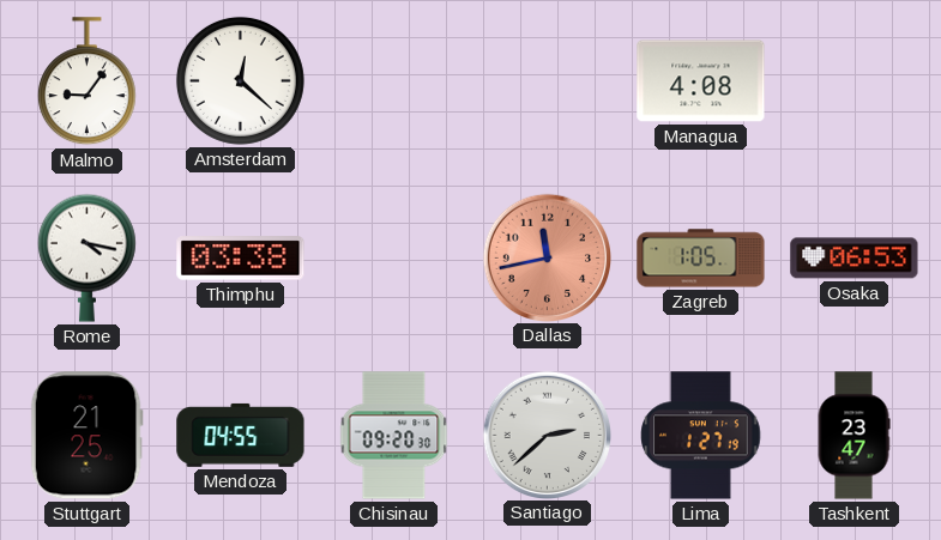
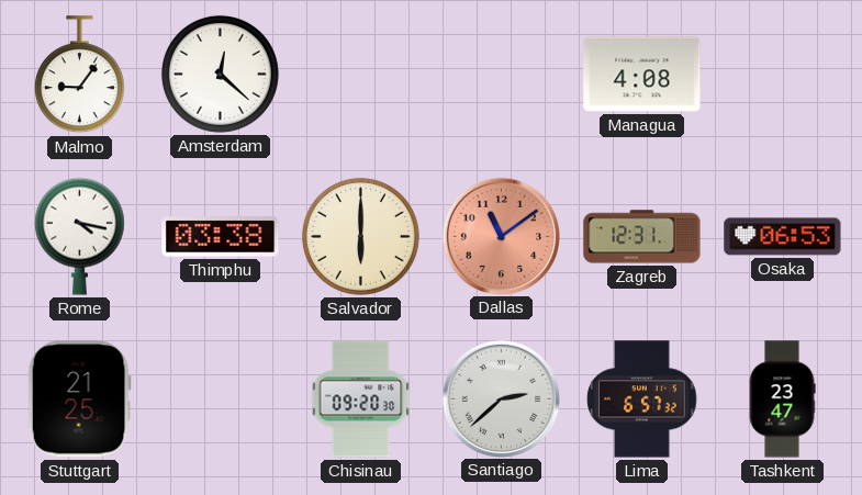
Salvador: none -> 6:00 (360, 236)
Dallas: 11:43 -> 11:09 (501, 236)
Zagreb: 1:05 -> 12:31 (642, 237)
Mendoza: 04:55 -> none (241, 435)
Lima: 1:27 -> 6:57 (642, 400)
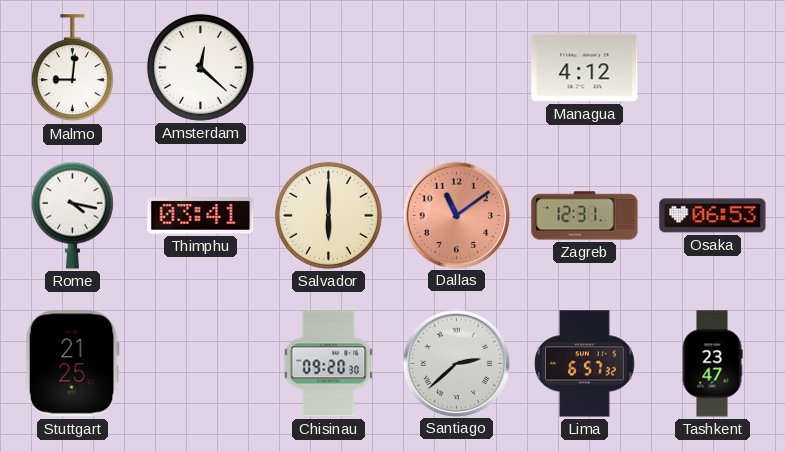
Malmo: 9:06 -> 9:01 (72, 68)
Managua: 4:08 -> 4:12 (585, 68)
Thimphu: 03:38 -> 03:41 (201, 216)
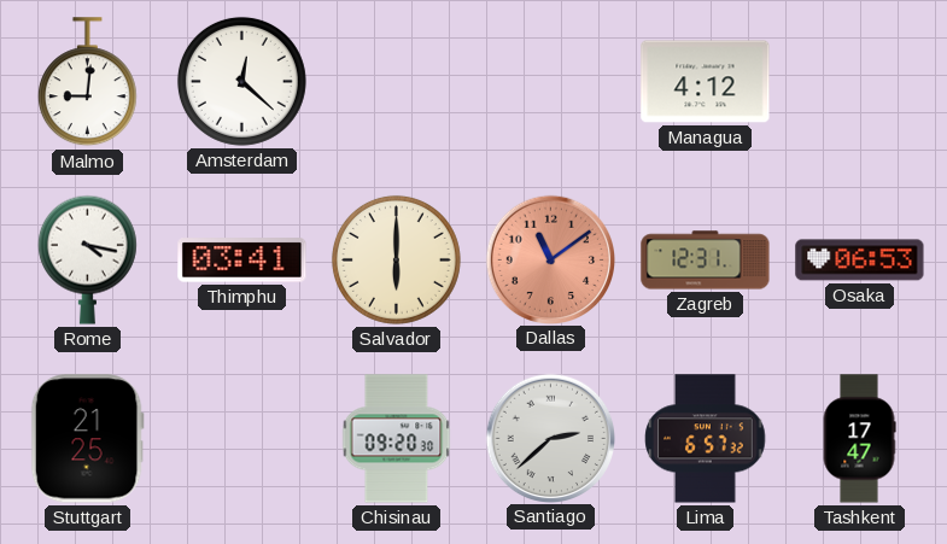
Tashkent: 23:47 -> 17:47 (859, 439)
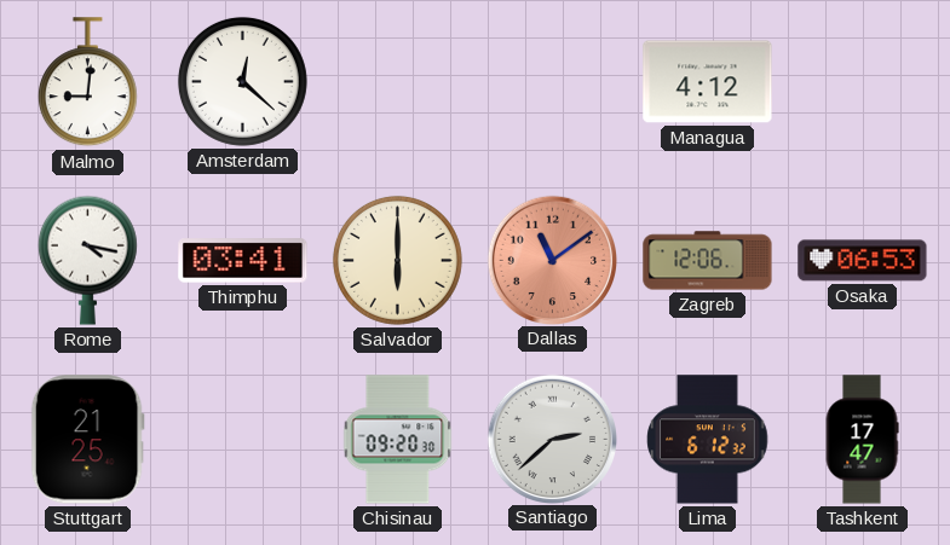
Zagreb: 12:31 -> 12:06 (708, 261)
Lima: 6:57 -> 6:12 (708, 440)
